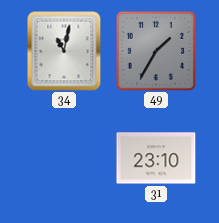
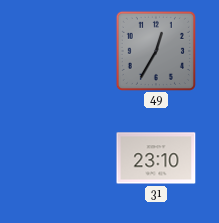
34: 11:02 -> none (64, 51)
49: 1:35 -> 12:35 (156, 51)
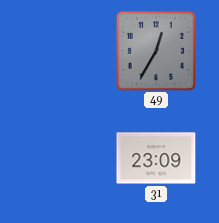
31: 23:10 -> 23:09 (156, 158)
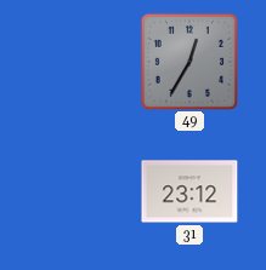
31: 23:09 -> 23:12 (189, 191)
